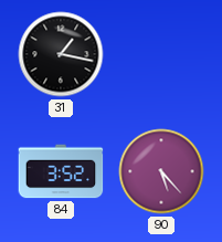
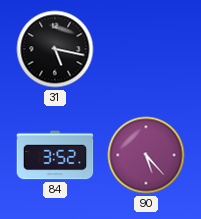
31: 1:17 -> 5:17 (55, 49)
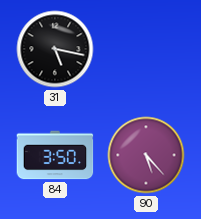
84: 3:52 -> 3:50 (55, 155)
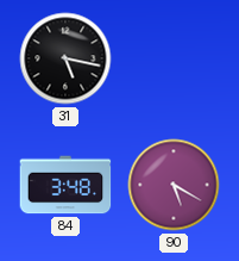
84: 3:50 -> 3:48 (65, 185)
90: 5:23 -> 5:20 (174, 185)
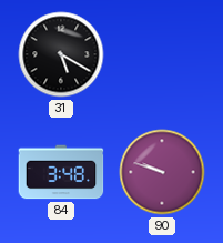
31: 5:17 -> 5:20 (61, 54)
90: 5:20 -> 9:48 (162, 172)
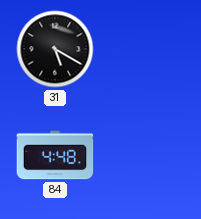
84: 3:48 -> 4:48 (55, 155)
90: 9:48 -> none (162, 172)
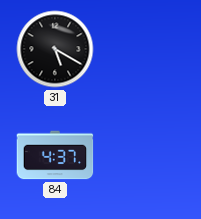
84: 4:48 -> 4:37 (55, 155)
